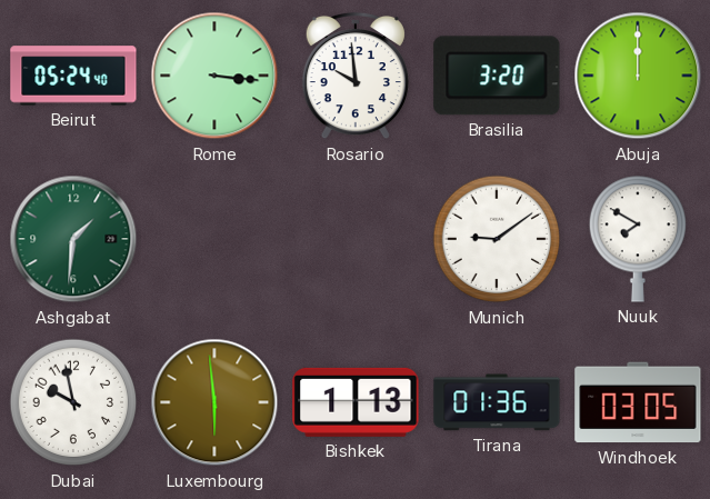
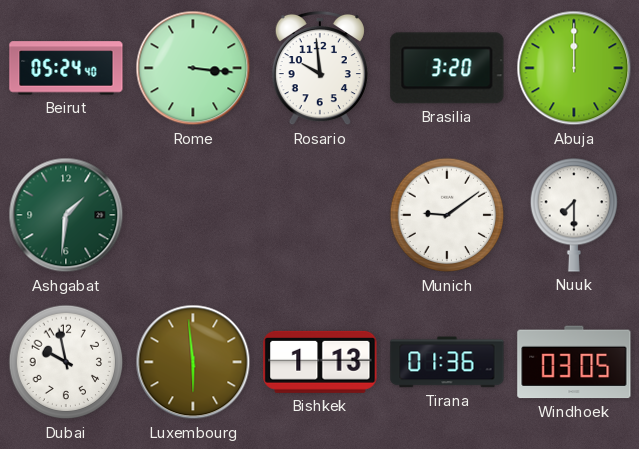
Nuuk: 7:50 -> 7:30 (573, 215)
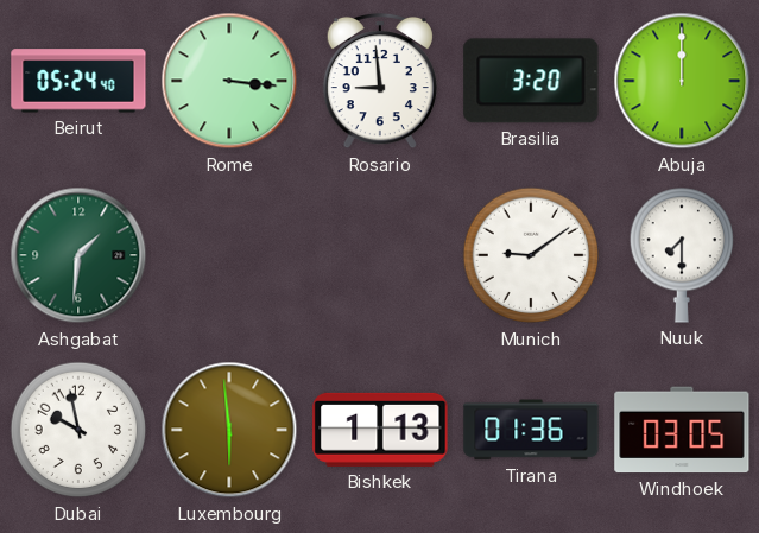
Rosario: 9:59 -> 8:59 (380, 81)
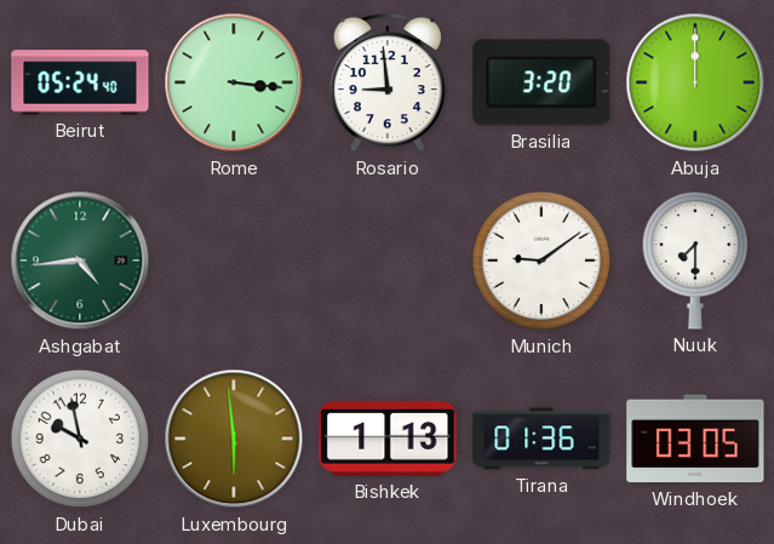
Ashgabat: 1:31 -> 4:44 (80, 260)
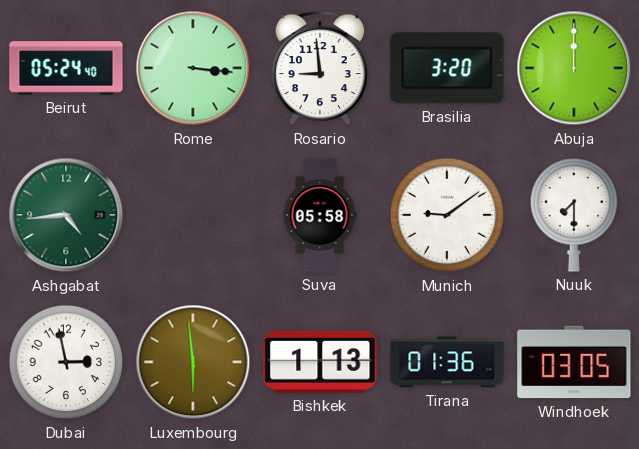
Suva: none -> 05:58 (320, 215)
Dubai: 9:58 -> 2:58 (66, 362)
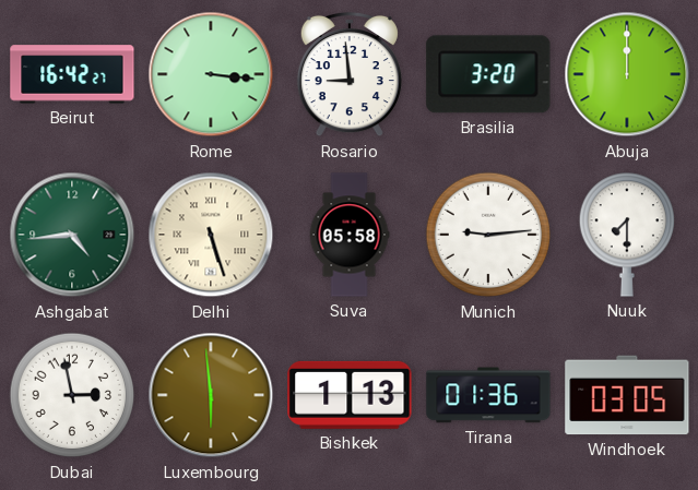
Beirut: 05:24 -> 16:42 (72, 74)
Delhi: none -> 5:27 (211, 235)
Munich: 9:09 -> 9:14 (488, 235)
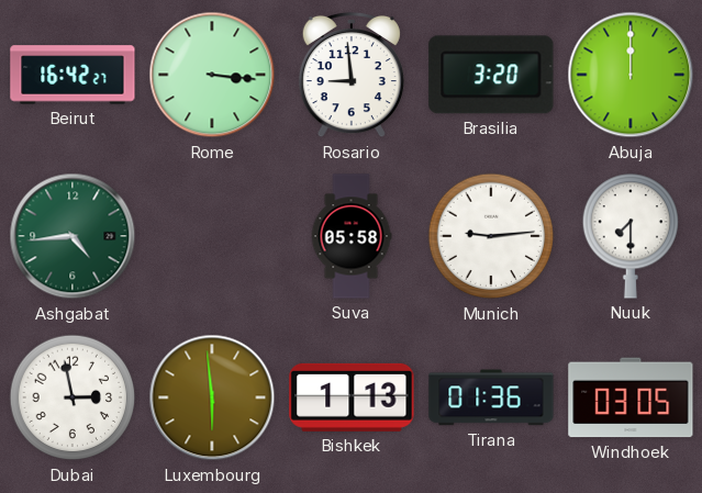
Delhi: 5:27 -> none (211, 235)
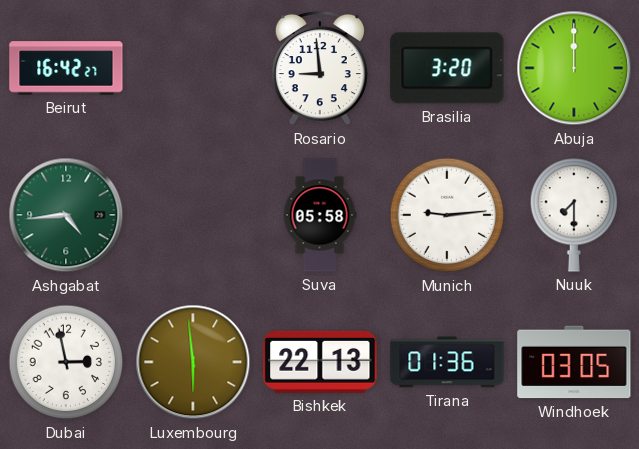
Rome: 3:16 -> none (212, 75)
Bishkek: 1:13 -> 22:13 (320, 362)
